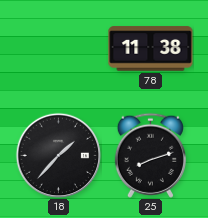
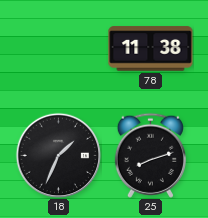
18: 1:37 -> 1:34 (58, 155)
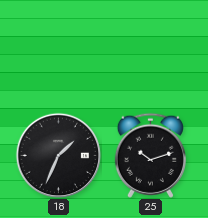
78: 11:38 -> none (151, 49)
25: 8:12 -> 10:12 (150, 155)
